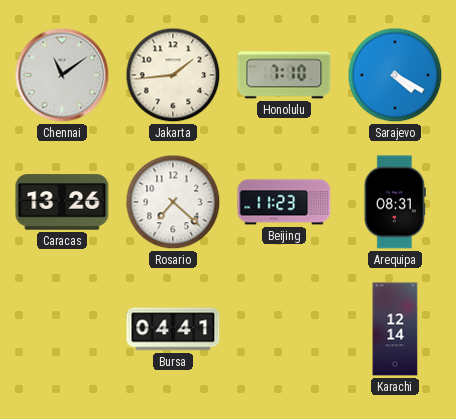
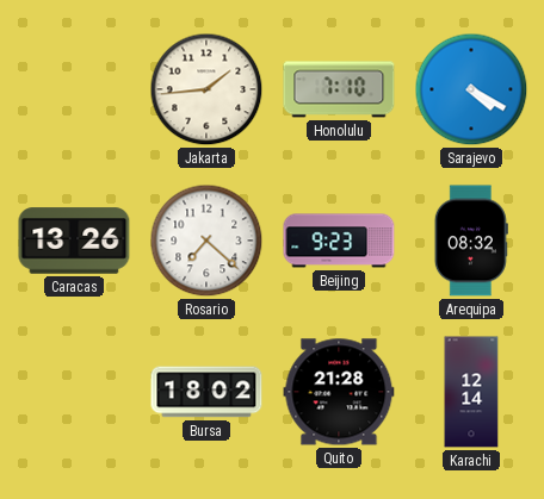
Chennai: 11:09 -> none (62, 75)
Beijing: 11:23 -> 9:23 (339, 241)
Arequipa: 08:31 -> 08:32 (471, 241)
Bursa: 04:41 -> 18:02 (206, 392)
Quito: none -> 21:28 (339, 392)
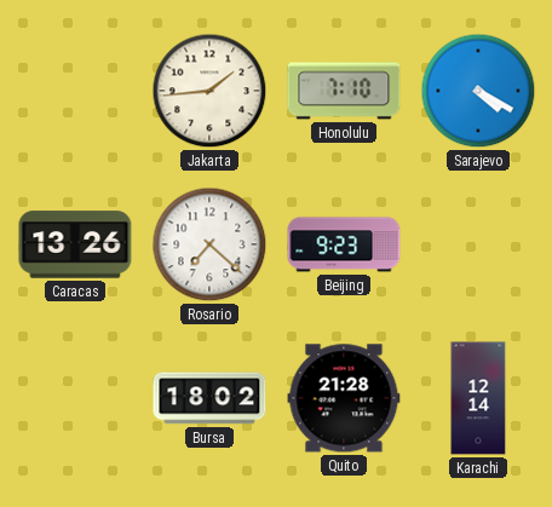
Arequipa: 08:32 -> none (471, 241)
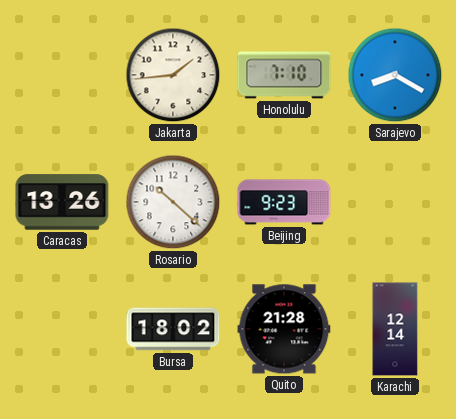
Sarajevo: 4:20 -> 8:20 (395, 75)
Rosario: 7:22 -> 10:22 (173, 202)
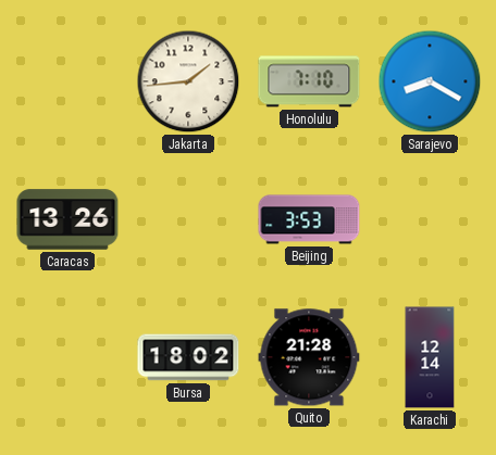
Rosario: 10:22 -> none (173, 202)
Beijing: 9:23 -> 3:53 (309, 219)
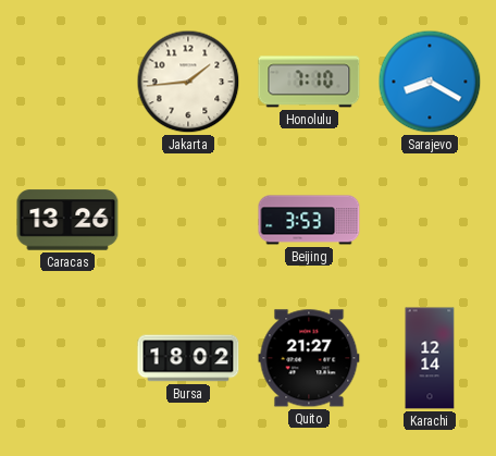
Quito: 21:28 -> 21:27 (309, 358)
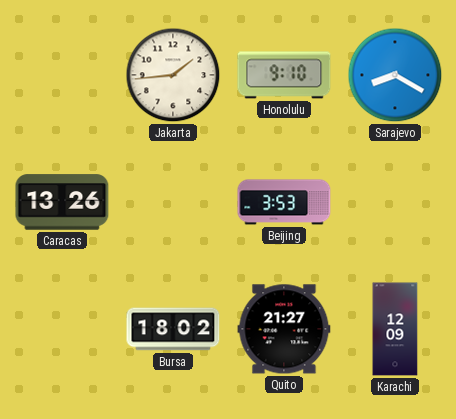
Honolulu: 7:10 -> 9:10 (284, 75)
Karachi: 12:14 -> 12:09 (395, 329)
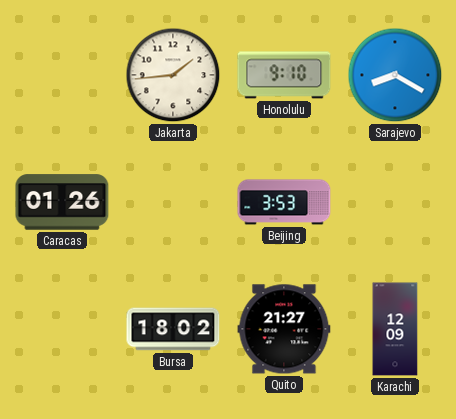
Caracas: 13:26 -> 01:26 (62, 202)
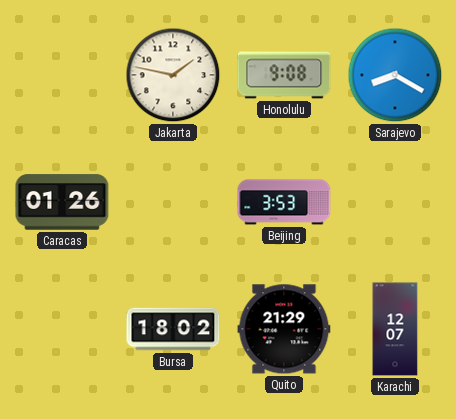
Jakarta: 1:44 -> 1:47 (173, 75)
Honolulu: 9:10 -> 9:08 (284, 75)
Quito: 21:27 -> 21:29 (284, 329)
Karachi: 12:09 -> 12:07 (395, 329)
